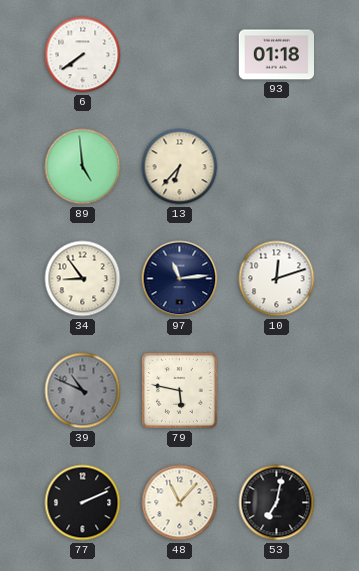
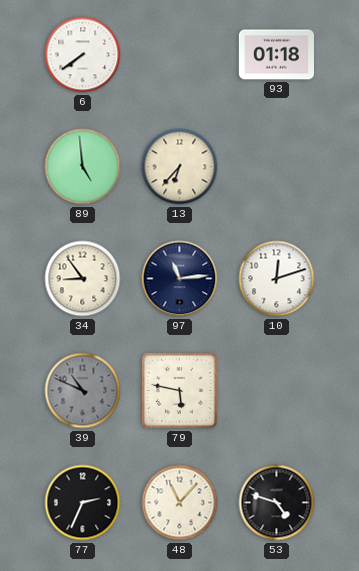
77: 2:11 -> 2:34 (83, 503)
53: 7:02 -> 4:48 (277, 503)
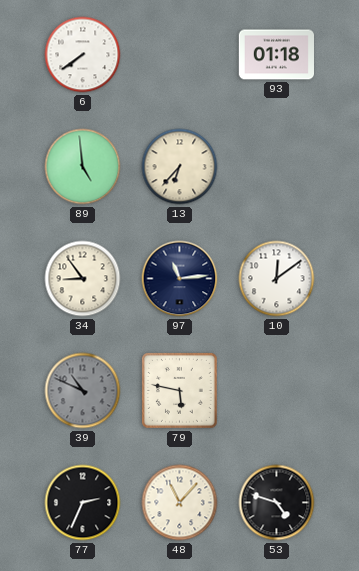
10: 12:12 -> 12:09 (277, 279)
